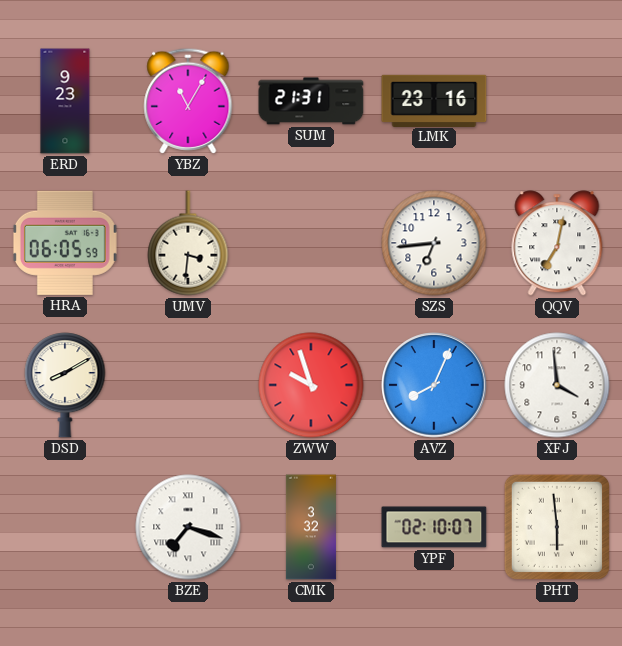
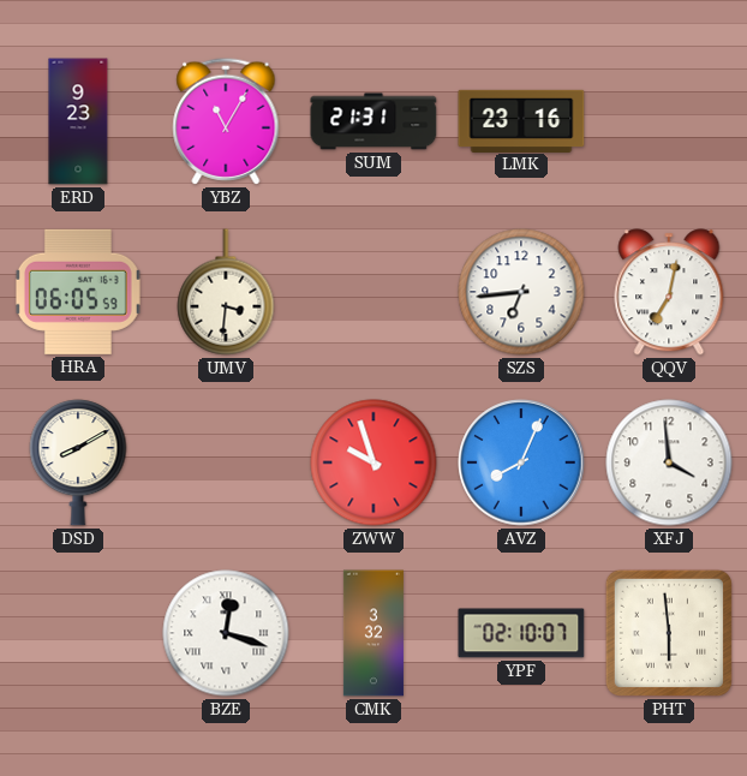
BZE: 7:18 -> 12:18 (226, 633)
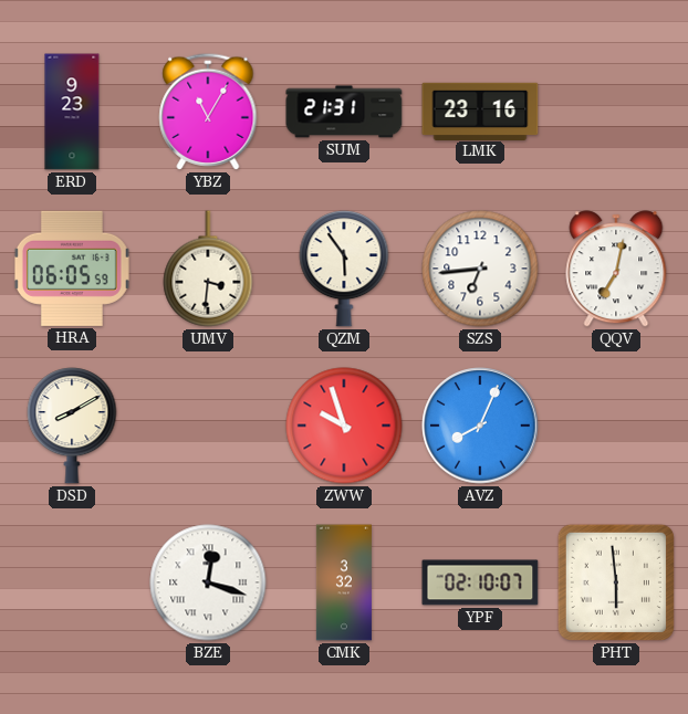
QZM: none -> 5:54 (344, 269)
XFJ: 3:59 -> none (669, 462)
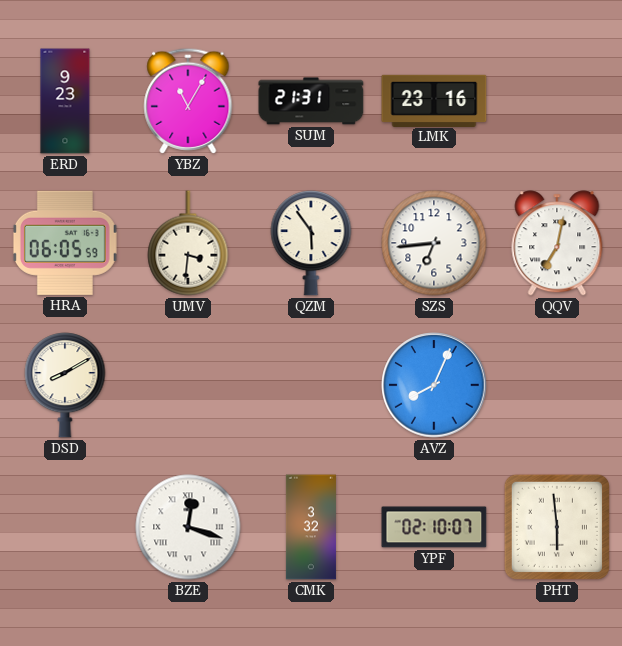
ZWW: 9:57 -> none (344, 426)
